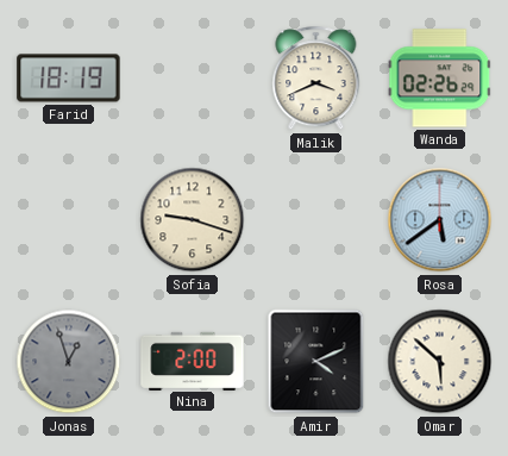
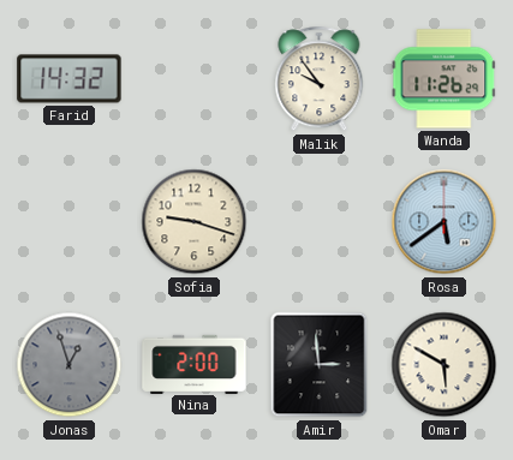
Farid: 18:19 -> 14:32 (70, 79)
Malik: 3:41 -> 9:54 (320, 79)
Wanda: 02:26 -> 11:26 (445, 79)
Amir: 4:11 -> 2:59 (320, 365)
Omar: 5:52 -> 5:50 (445, 365)
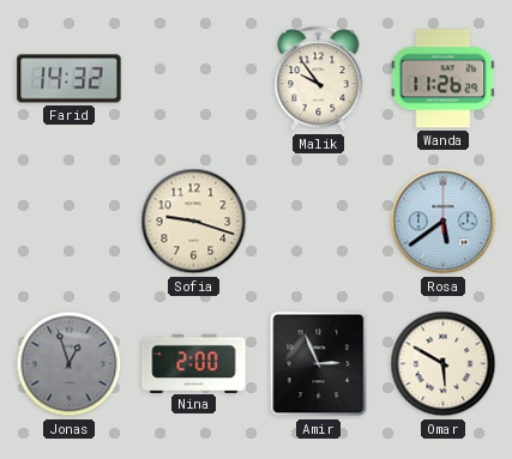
Amir: 2:59 -> 2:56 (319, 364)
